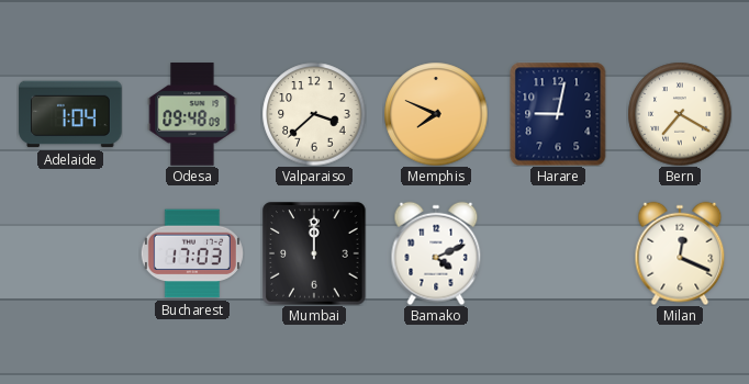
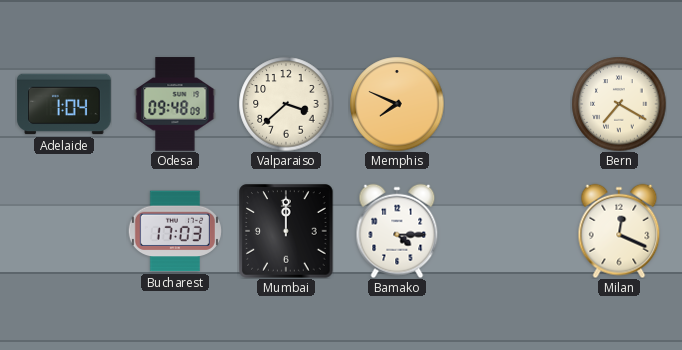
Harare: 9:02 -> none (558, 114)
Bamako: 4:11 -> 4:15 (397, 231)
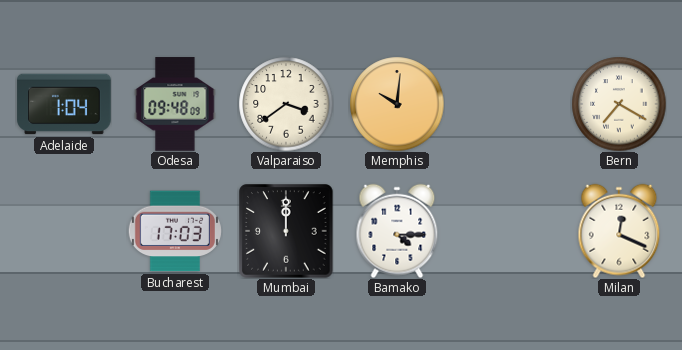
Valparaiso: 3:38 -> 3:39 (286, 104)
Memphis: 7:49 -> 10:01 (397, 104)
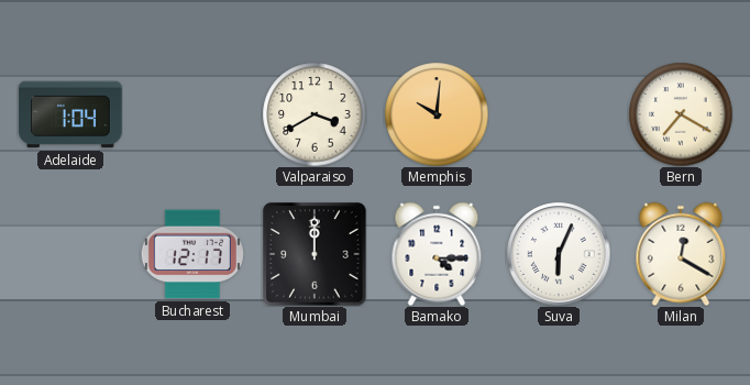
Odesa: 09:48 -> none (175, 104)
Valparaiso: 3:39 -> 3:40 (315, 114)
Bucharest: 17:03 -> 12:17 (192, 254)
Suva: none -> 6:04 (559, 254)
Milan: 12:19 -> 12:20 (681, 254)
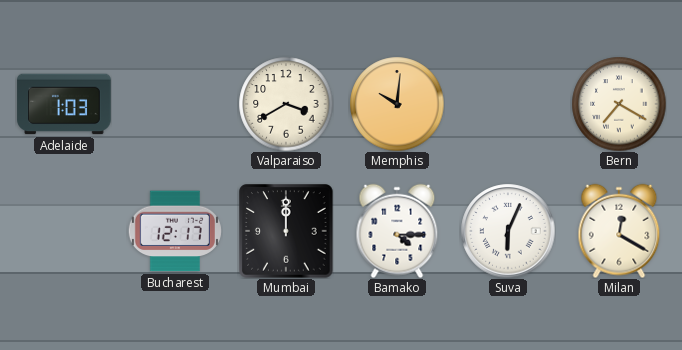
Adelaide: 1:04 -> 1:03 (64, 104)
